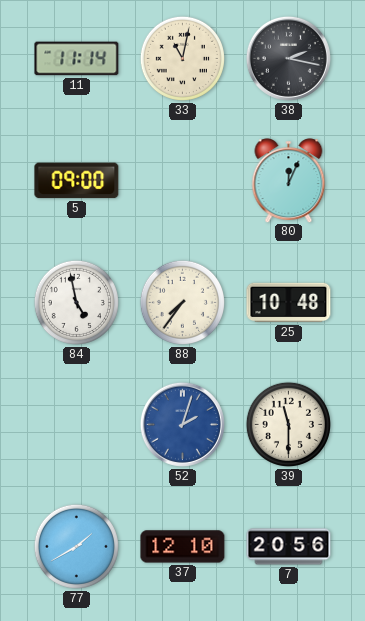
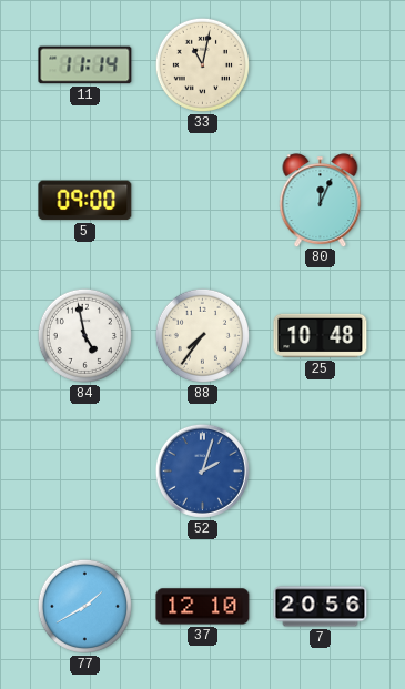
38: 2:17 -> none (288, 58)
39: 11:30 -> none (288, 424)
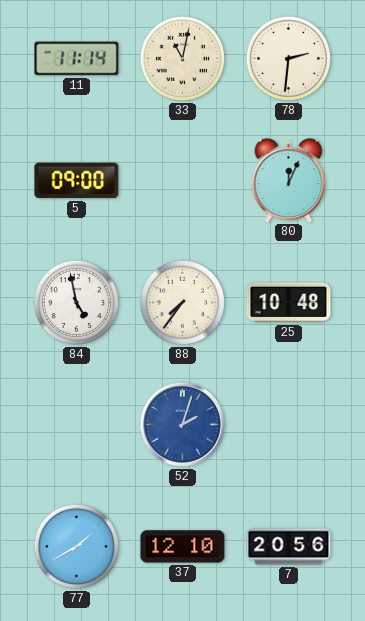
78: none -> 2:31 (288, 58)
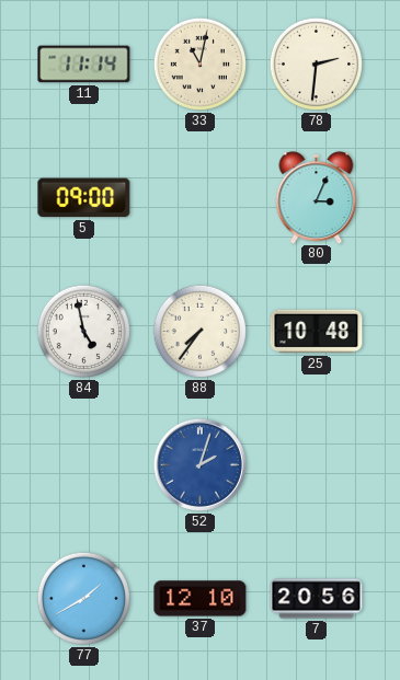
80: 12:04 -> 3:04 (317, 197)
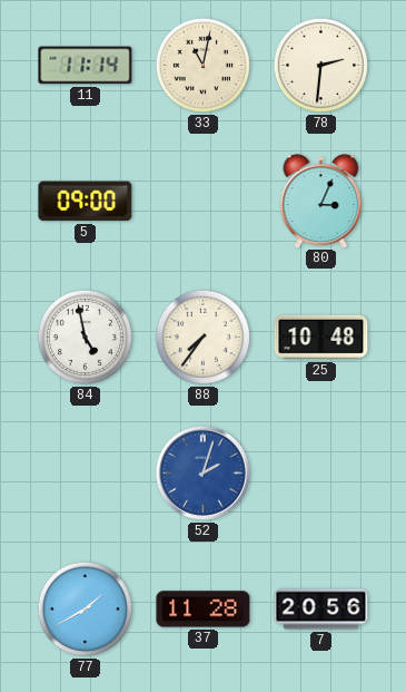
37: 12:10 -> 11:28 (204, 610)
